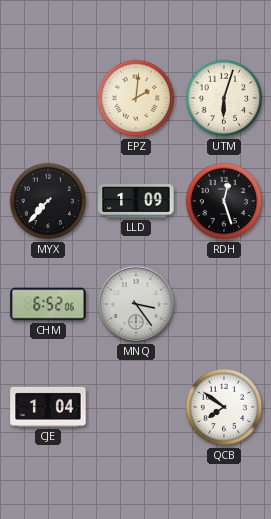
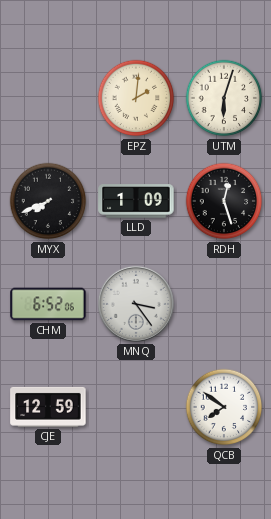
MYX: 7:37 -> 7:41 (48, 201)
CJE: 1:04 -> 12:59 (48, 407)
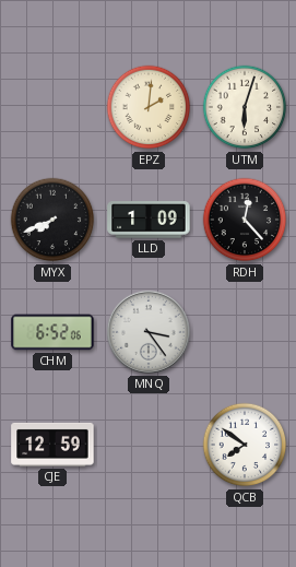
RDH: 12:27 -> 12:23 (245, 220)
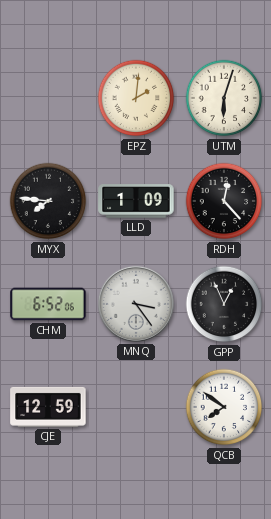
MYX: 7:41 -> 7:46 (48, 201)
GPP: none -> 12:56 (224, 304)
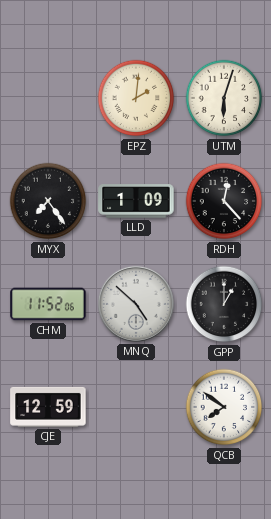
MYX: 7:46 -> 7:24 (48, 201)
CHM: 6:52 -> 11:52 (48, 304)
MNQ: 3:24 -> 4:52 (136, 304)
GPP: 12:56 -> 1:00 (224, 304)
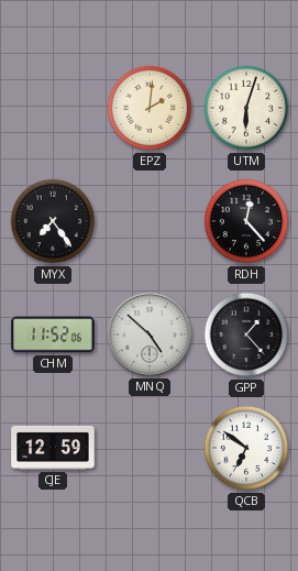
LLD: 1:09 -> none (136, 201)
GPP: 1:00 -> 1:23 (246, 334)
QCB: 7:51 -> 6:51 (246, 448)
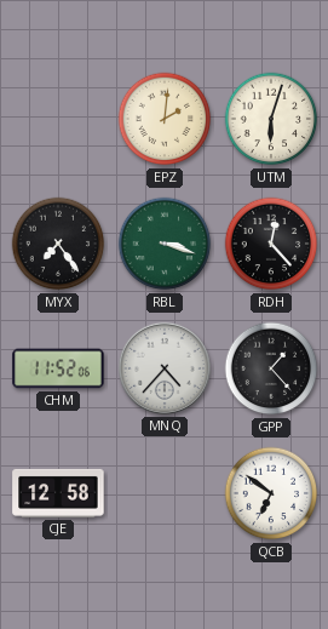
RBL: none -> 3:18 (165, 244)
MNQ: 4:52 -> 4:37 (165, 368)
CJE: 12:59 -> 12:58 (58, 493)
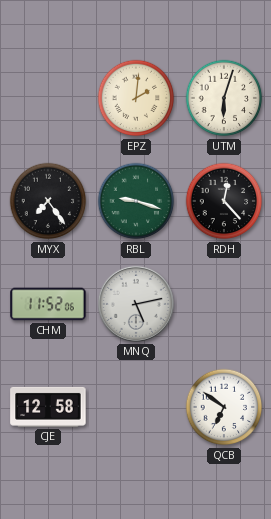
RBL: 3:18 -> 9:18 (136, 201)
MNQ: 4:37 -> 5:13 (136, 304)
GPP: 1:23 -> none (271, 368)
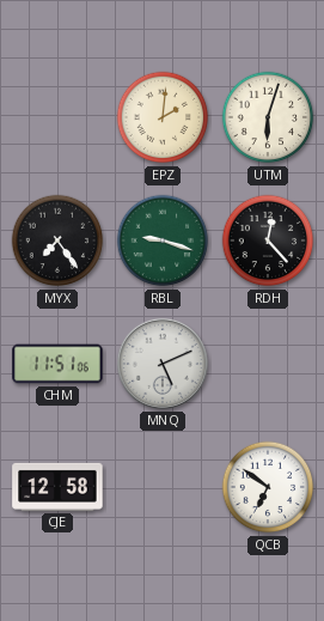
CHM: 11:52 -> 11:51 (57, 364)
MNQ: 5:13 -> 5:11 (163, 364)
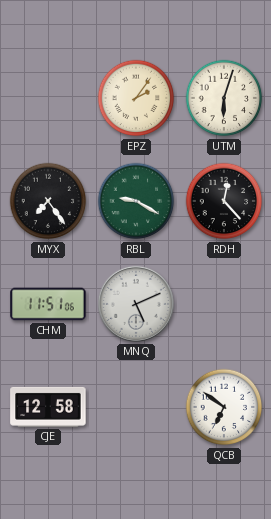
EPZ: 2:01 -> 2:06 (136, 98)
RBL: 9:18 -> 9:20 (136, 201)
